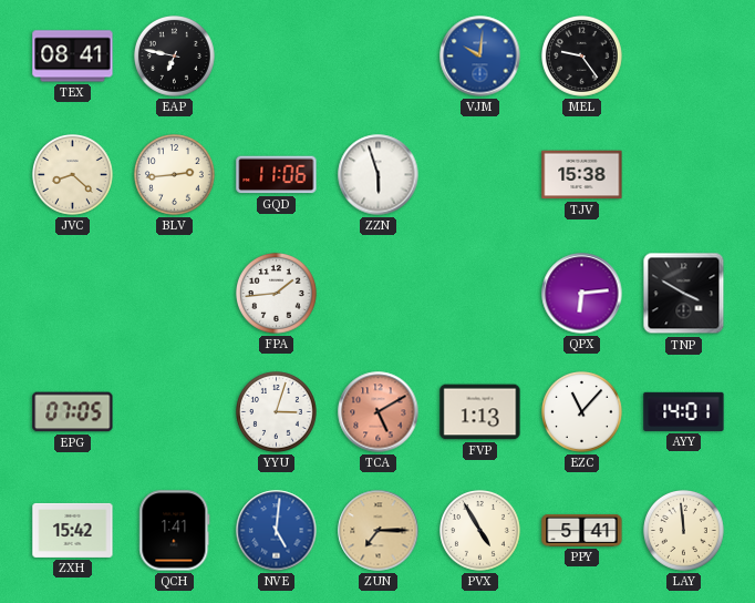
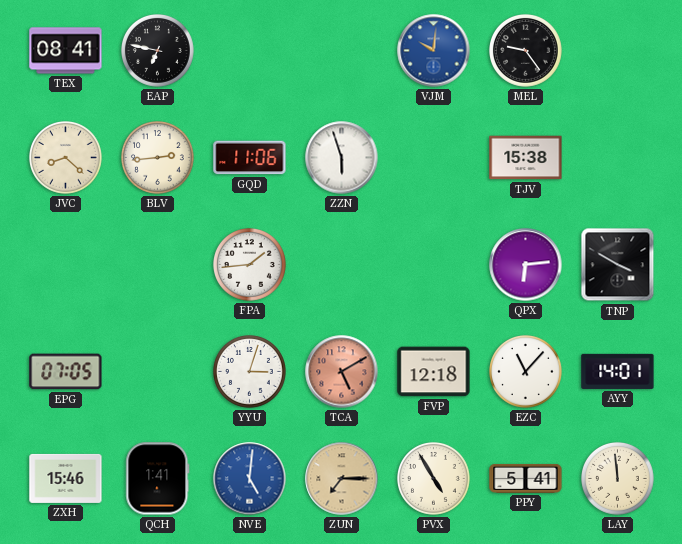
FVP: 1:13 -> 12:18 (434, 372)
ZXH: 15:42 -> 15:46 (66, 478)
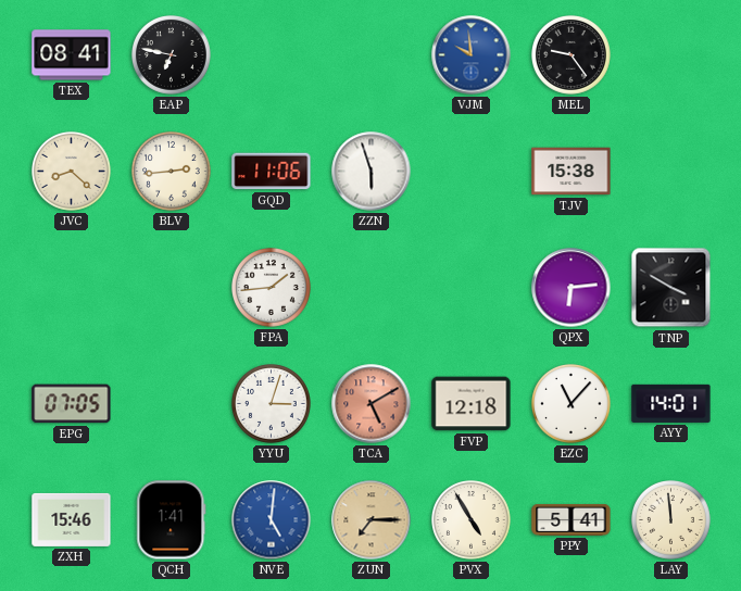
VJM: 10:01 -> 9:59 (472, 55)
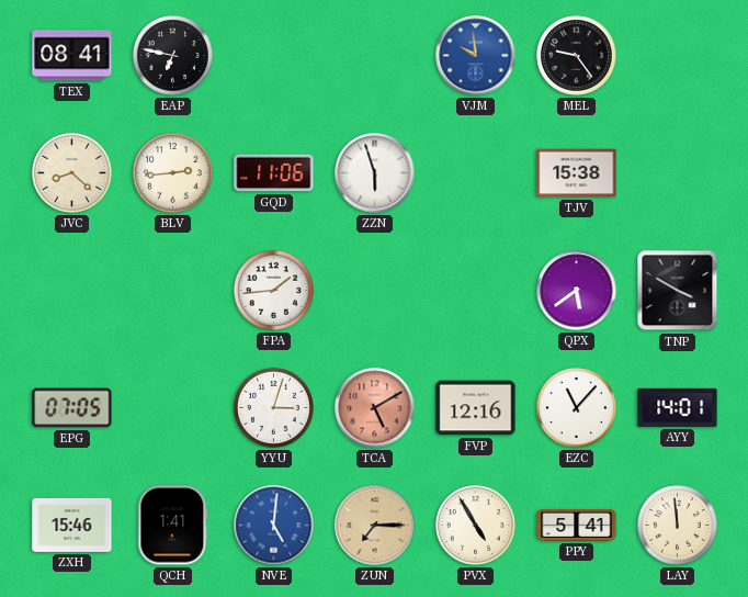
QPX: 6:14 -> 5:39 (577, 291)
FVP: 12:18 -> 12:16 (476, 408)
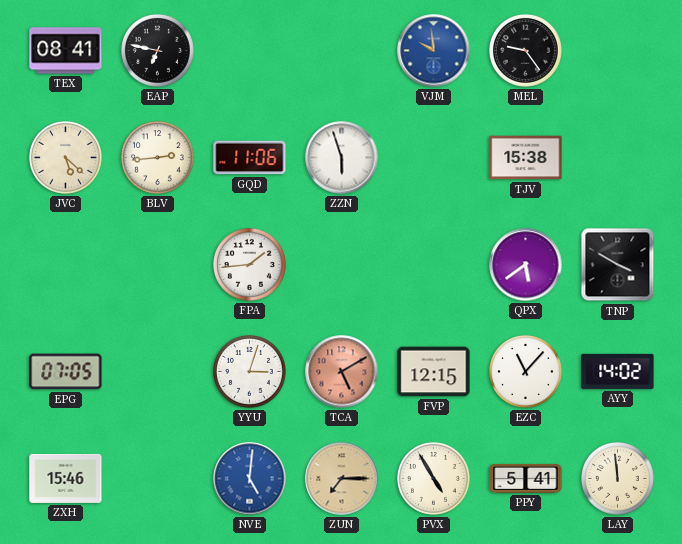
JVC: 8:22 -> 5:22 (66, 158)
FVP: 12:16 -> 12:15 (434, 372)
AYY: 14:01 -> 14:02 (618, 371)
QCH: 1:41 -> none (173, 526)
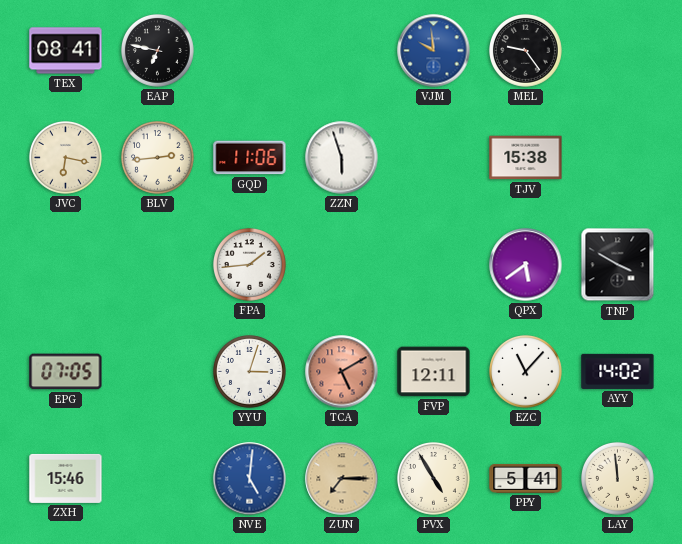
JVC: 5:22 -> 6:17 (66, 158)
FVP: 12:15 -> 12:11 (434, 372)
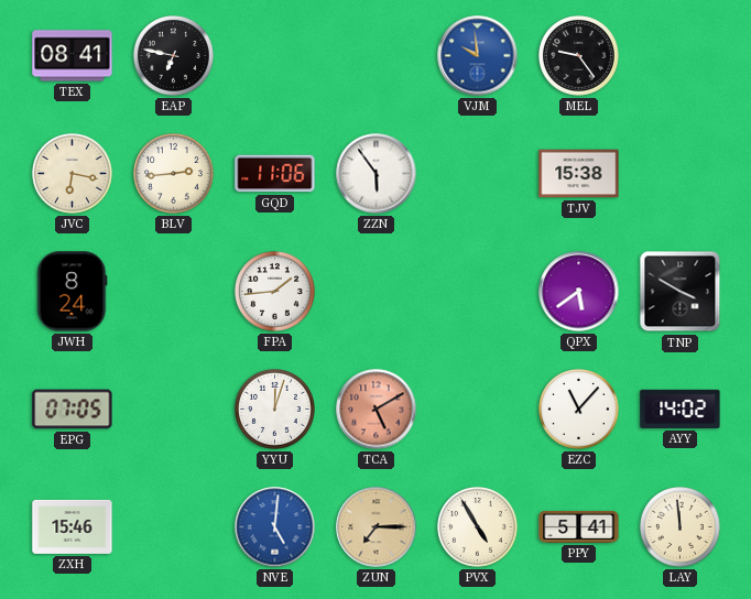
ZZN: 5:57 -> 5:54 (377, 174)
JWH: none -> 8:24 (73, 292)
YYU: 3:03 -> 12:03 (275, 410)
FVP: 12:11 -> none (434, 372)
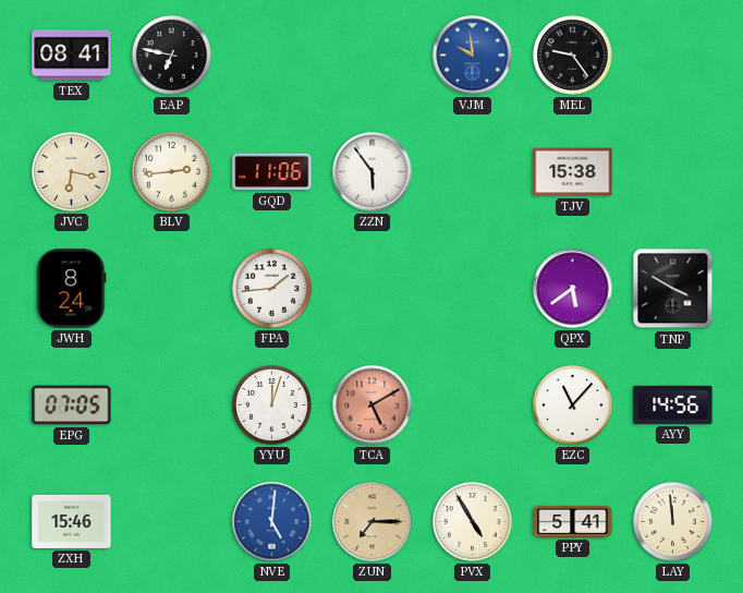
AYY: 14:02 -> 14:56 (673, 404)
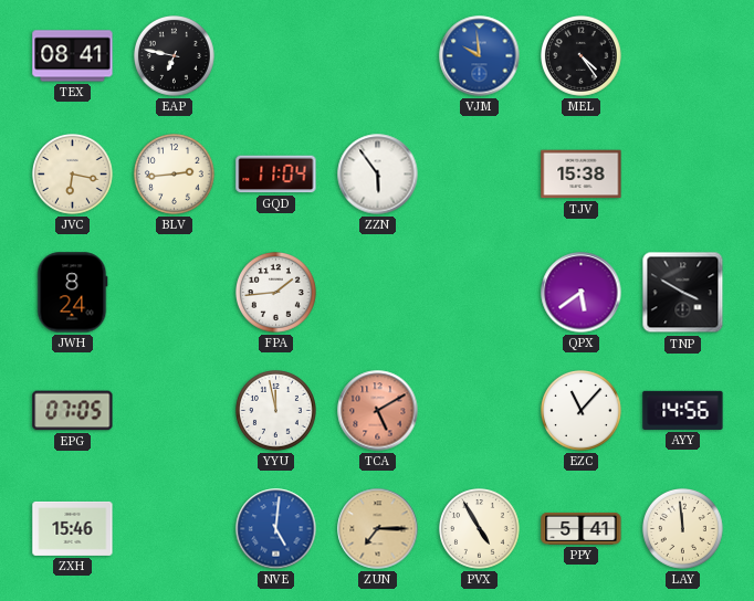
MEL: 9:24 -> 4:24 (582, 56)
GQD: 11:06 -> 11:04 (276, 175)
YYU: 12:03 -> 11:58 (276, 411)
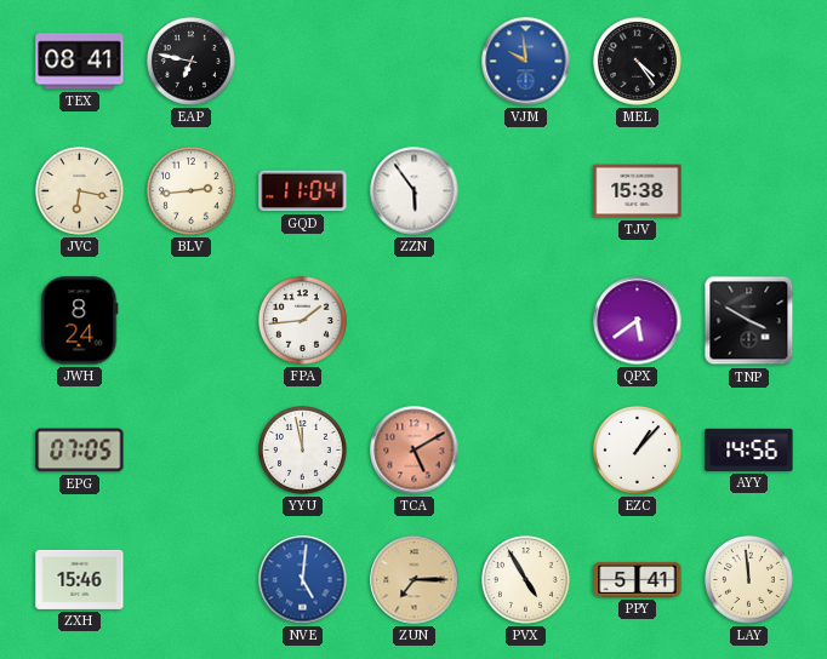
EZC: 11:07 -> 1:07 (638, 451)
